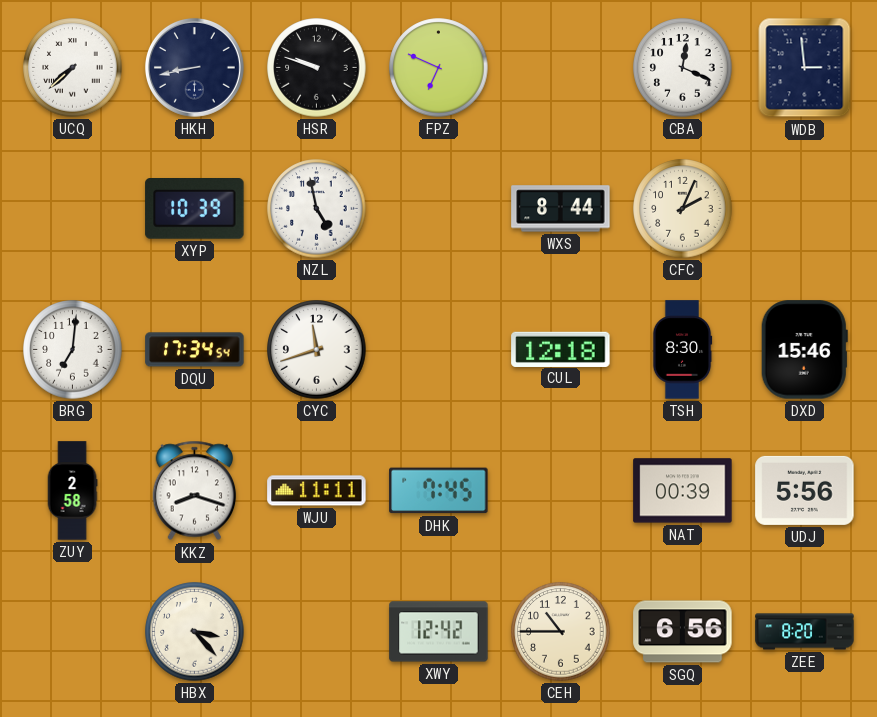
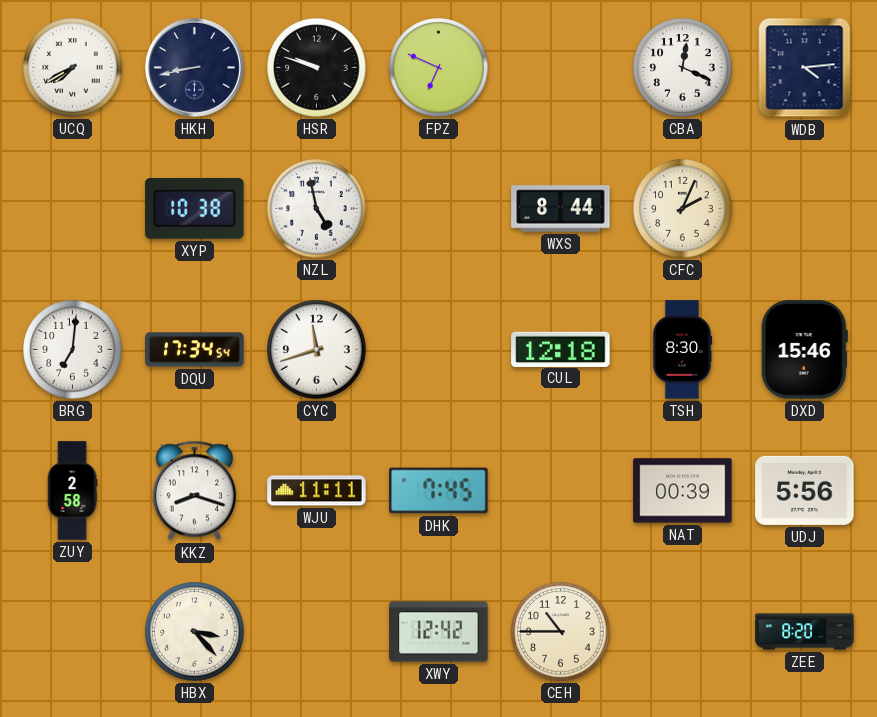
UCQ: 7:38 -> 7:40 (73, 68)
WDB: 2:59 -> 4:14 (805, 68)
XYP: 10:39 -> 10:38 (195, 209)
SGQ: 6:56 -> none (683, 632)
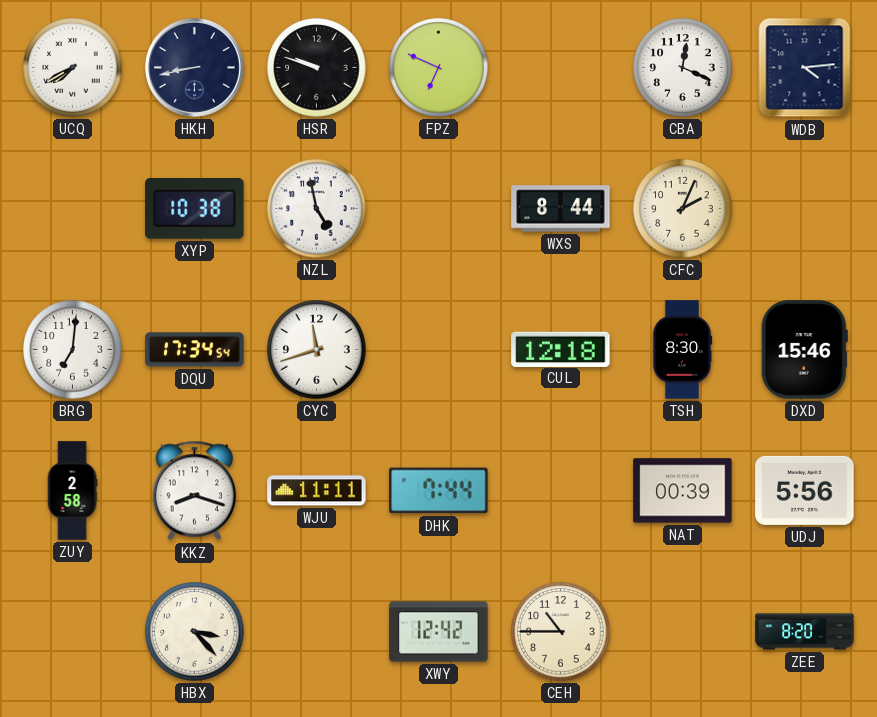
DHK: 7:45 -> 7:44 (439, 491)
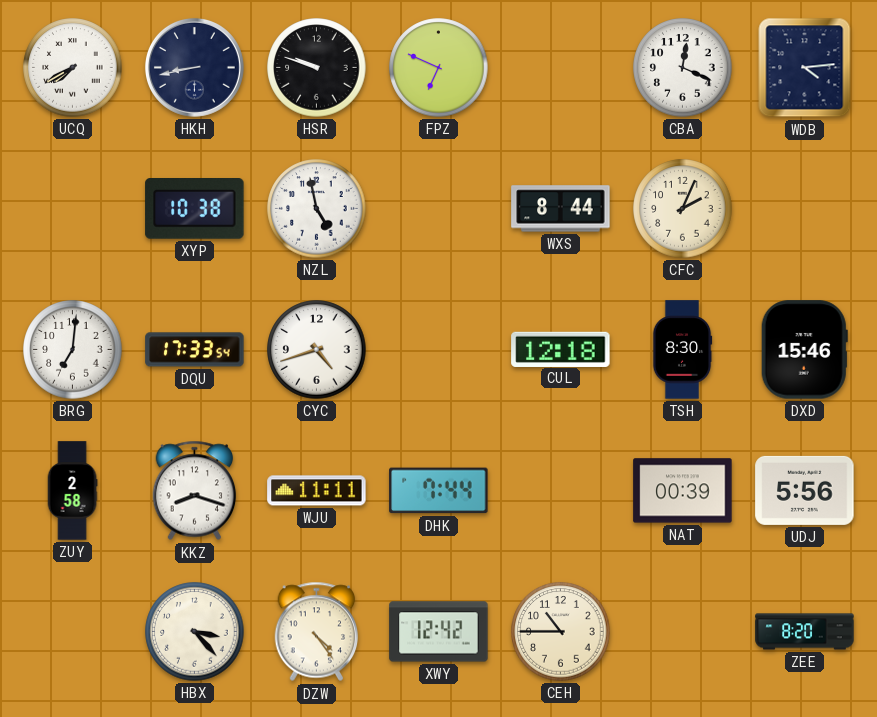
DQU: 17:34 -> 17:33 (195, 350)
CYC: 11:42 -> 4:42 (317, 350)
DZW: none -> 4:24 (317, 632)
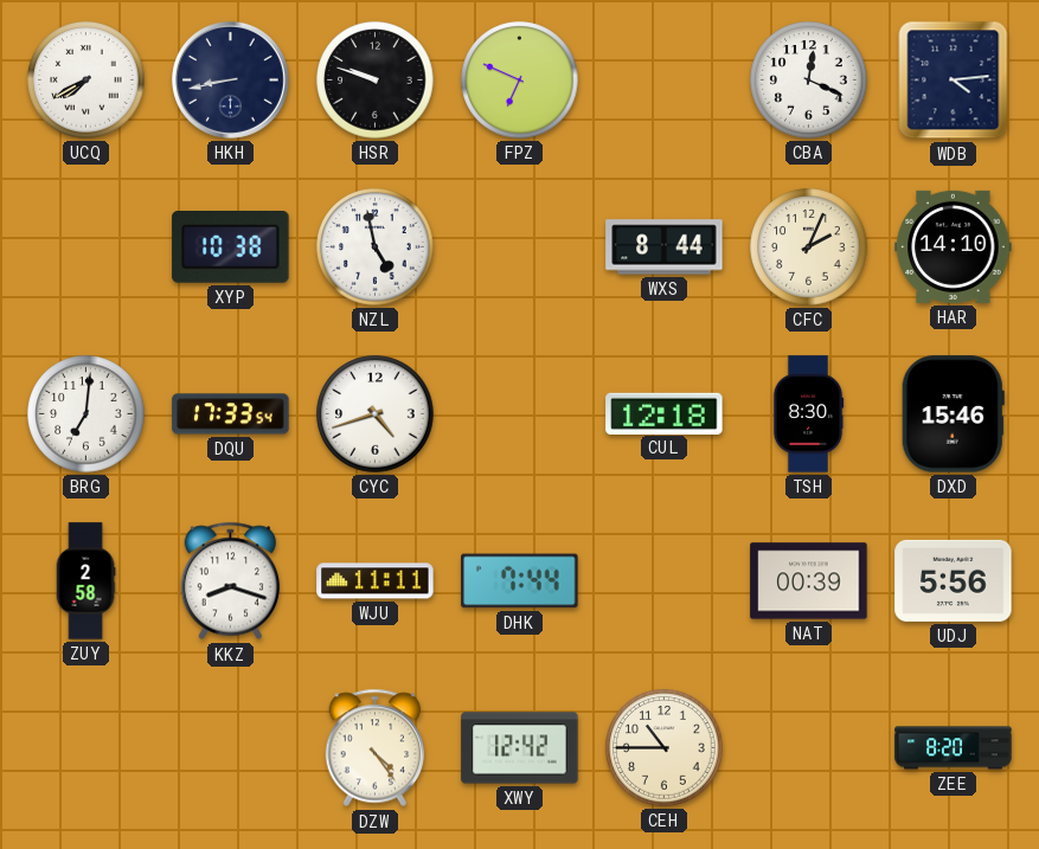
HAR: none -> 14:10 (954, 246)
HBX: 3:23 -> none (195, 632)
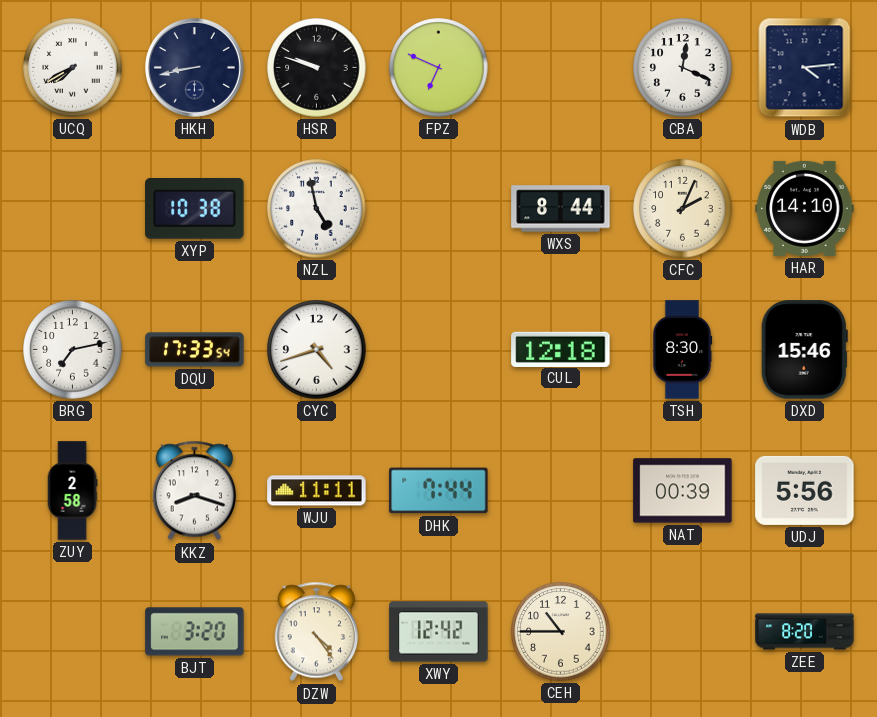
BRG: 7:01 -> 7:13 (73, 350)
BJT: none -> 3:20 (195, 632)
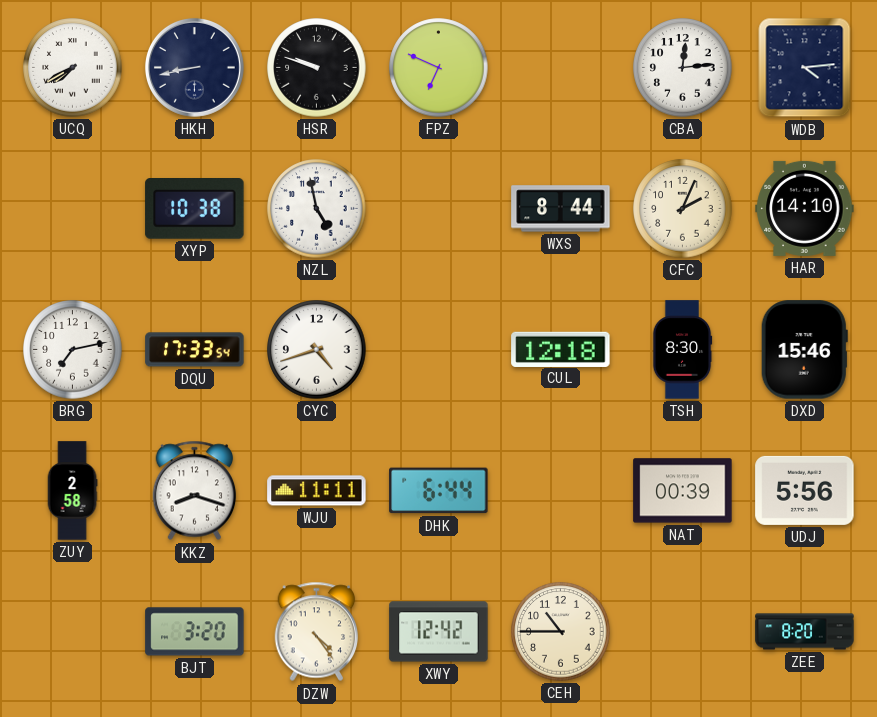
CBA: 12:19 -> 12:14 (683, 68)
DHK: 7:44 -> 6:44 (439, 491)
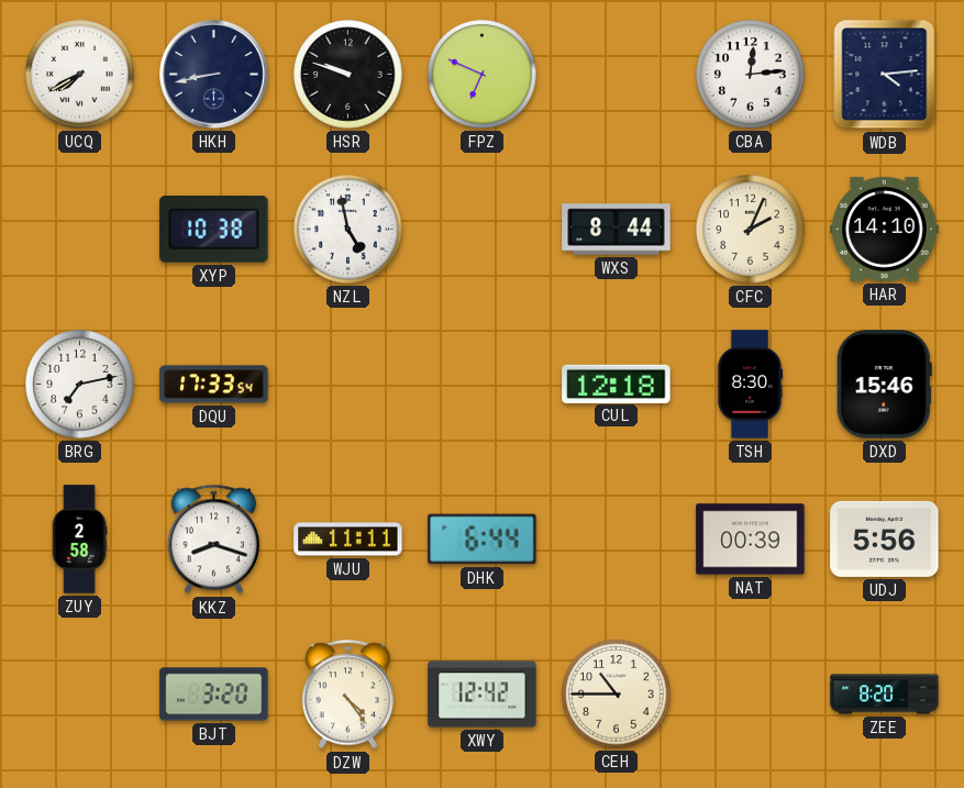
CYC: 4:42 -> none (317, 350)
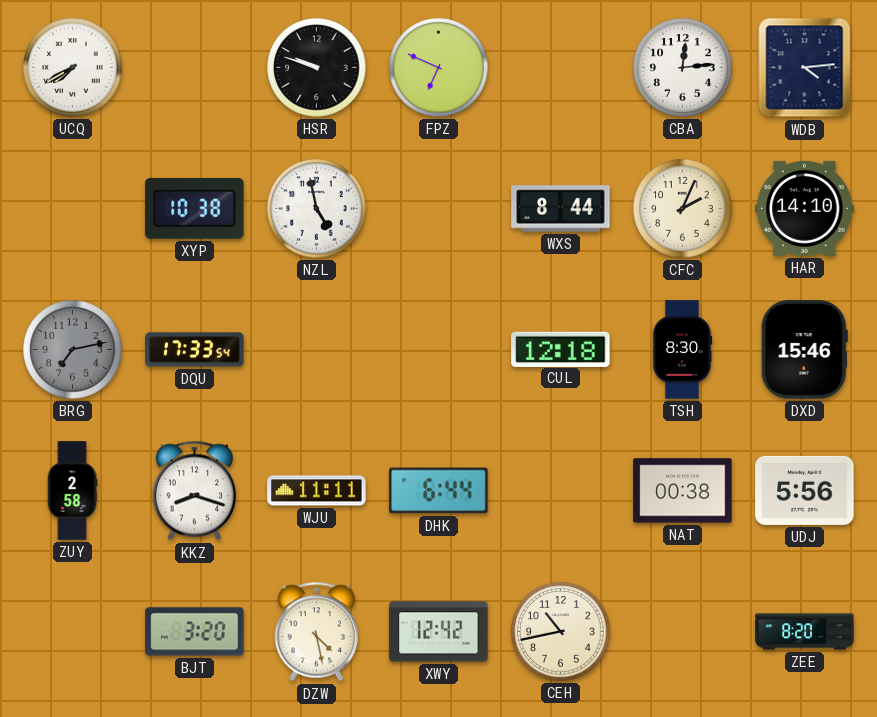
HKH: 8:43 -> none (213, 74)
BRG dial: white -> grey (73, 350)
NAT: 00:39 -> 00:38 (683, 491)
DZW: 4:24 -> 4:28 (317, 632)
CEH: 10:45 -> 10:43 (561, 632)
